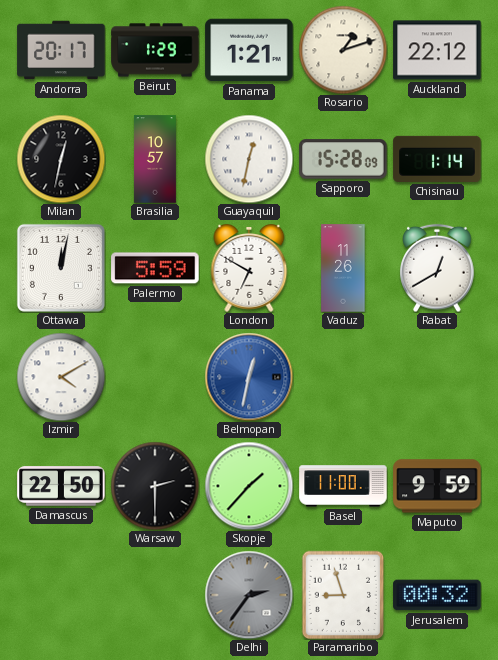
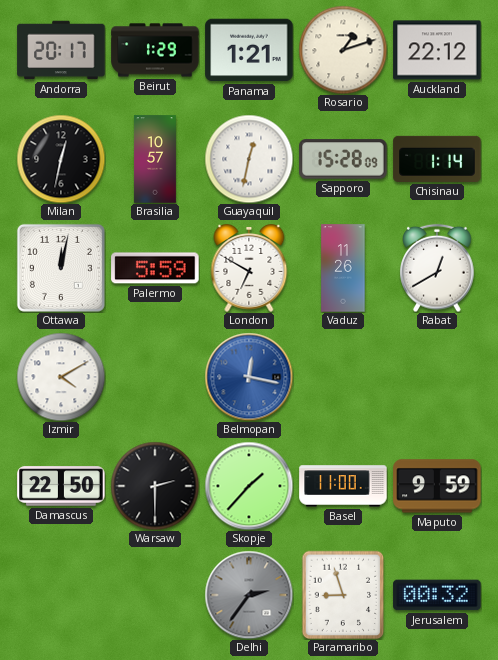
Belmopan: 12:32 -> 12:17 (249, 377)
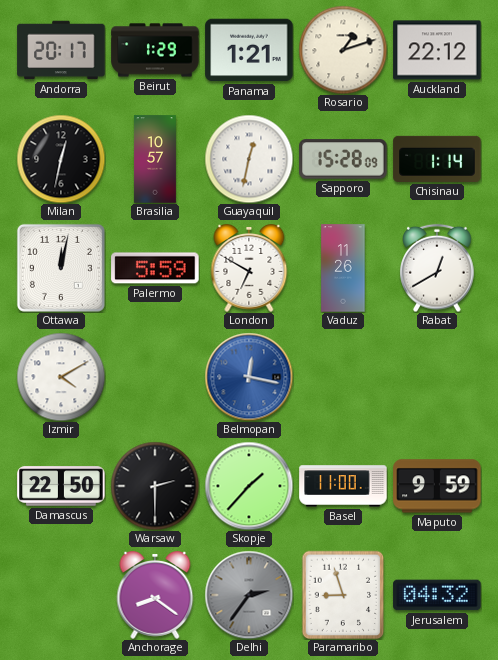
Anchorage: none -> 8:21 (155, 596)
Jerusalem: 00:32 -> 04:32 (437, 595)
